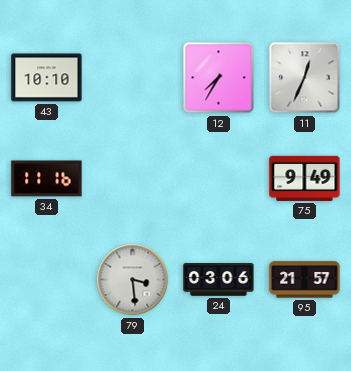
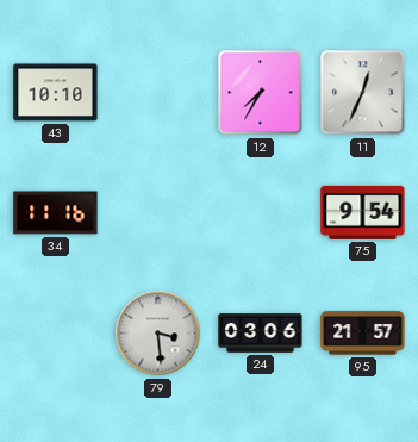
75: 9:49 -> 9:54 (363, 212)
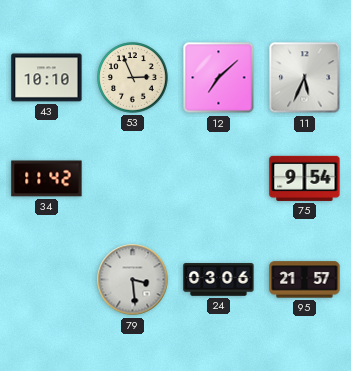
53: none -> 2:56 (133, 78)
12: 7:35 -> 7:08 (219, 78)
11: 12:34 -> 5:34 (305, 78)
34: 11:16 -> 11:42 (47, 179)
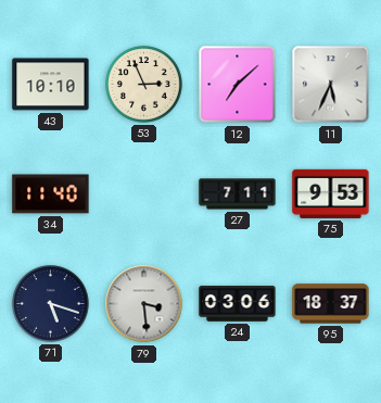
34: 11:42 -> 11:40 (51, 194)
27: none -> 7:11 (238, 194)
75: 9:54 -> 9:53 (331, 193)
71: none -> 5:18 (51, 304)
95: 21:57 -> 18:37 (331, 304)
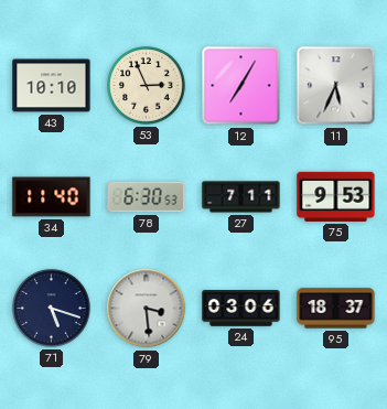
12: 7:08 -> 7:05 (241, 86)
78: none -> 6:30 (147, 197)
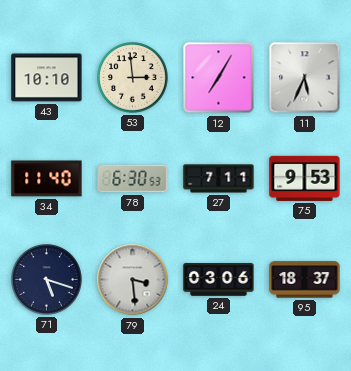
53: 2:56 -> 2:59 (133, 78)
